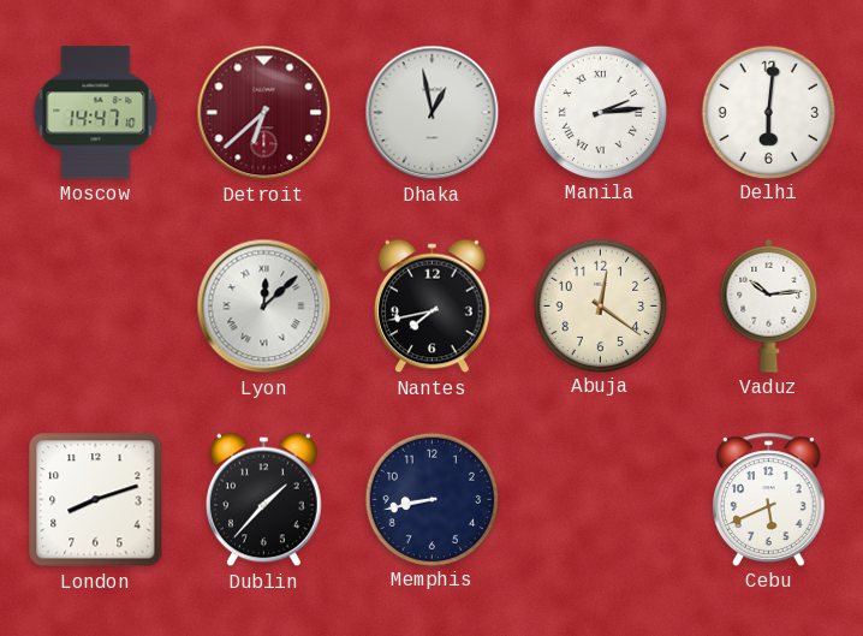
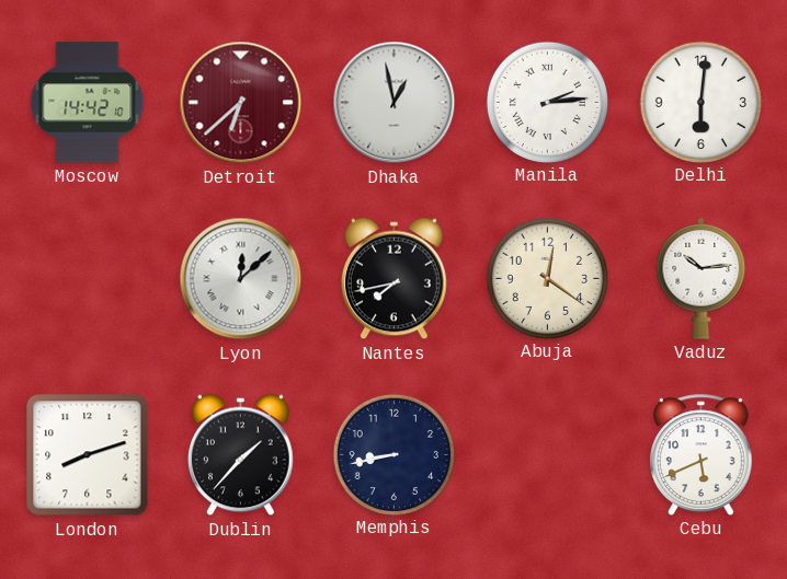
Moscow: 14:47 -> 14:42 (88, 103)
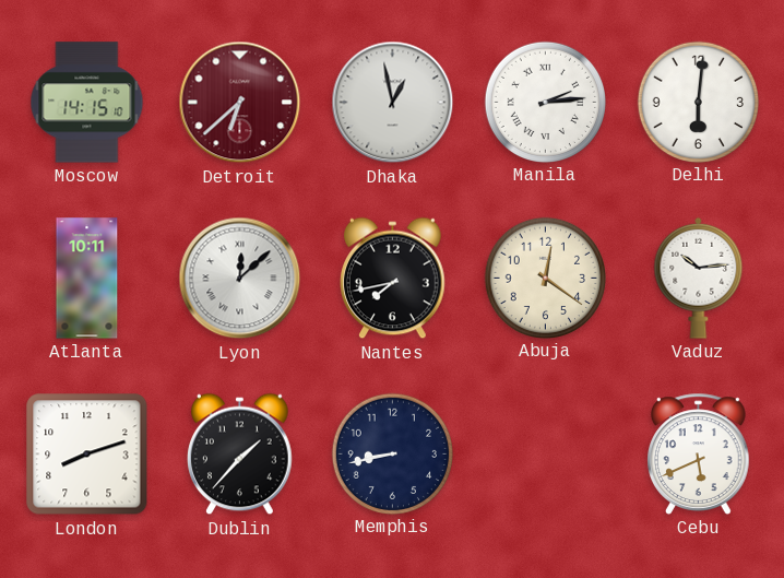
Moscow: 14:42 -> 14:15 (87, 103)
Atlanta: none -> 10:11 (87, 279)
